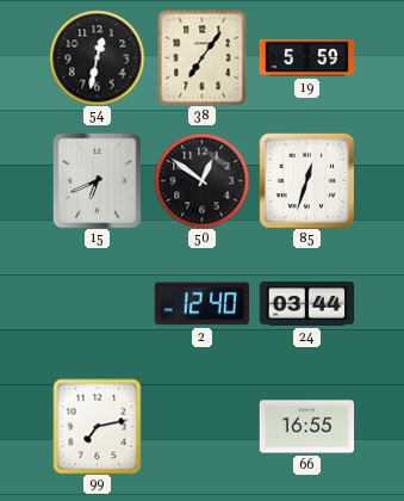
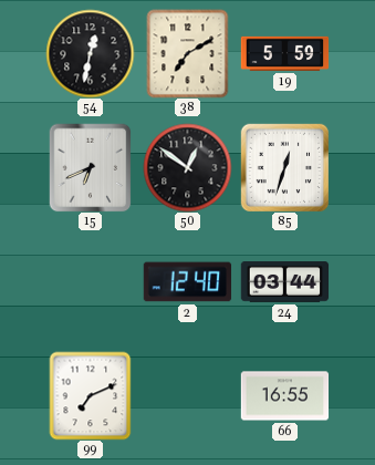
38: 7:06 -> 7:10 (188, 53)
99: 7:13 -> 7:11 (91, 395)
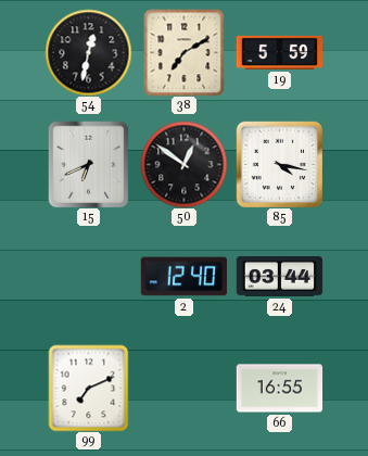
85: 12:33 -> 4:17 (279, 164)
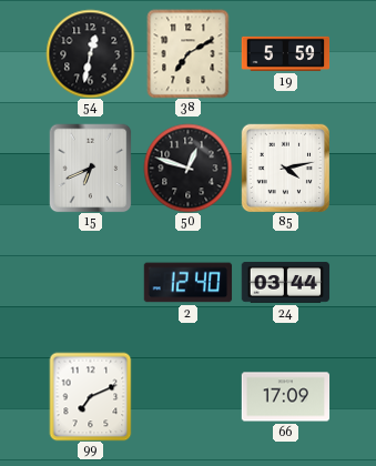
50: 12:51 -> 12:48 (187, 168)
85: 4:17 -> 4:13 (285, 168)
66: 16:55 -> 17:09 (285, 397)
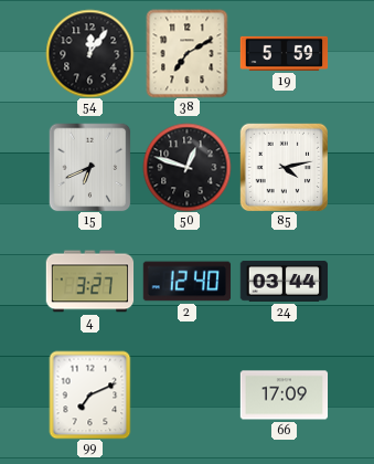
54: 12:32 -> 12:06 (89, 53)
4: none -> 3:27 (89, 282)
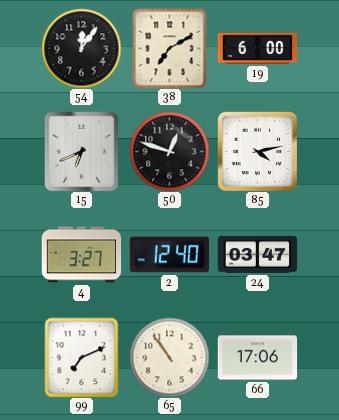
19: 5:59 -> 6:00 (257, 48)
24: 03:44 -> 03:47 (257, 255)
65: none -> 10:54 (169, 357)
66: 17:09 -> 17:06 (257, 358)
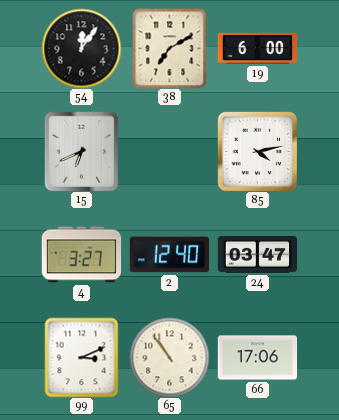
50: 12:48 -> none (169, 151)
99: 7:11 -> 3:11 (82, 357)
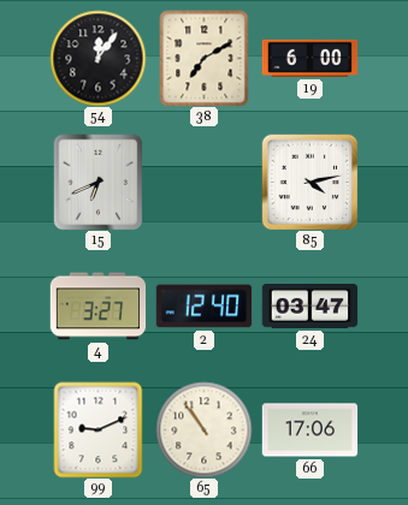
99: 3:11 -> 9:11 (99, 429)
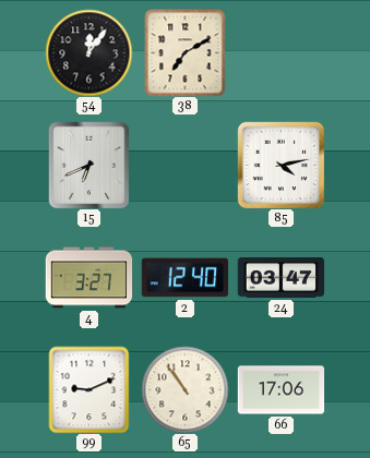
19: 6:00 -> none (309, 58)
